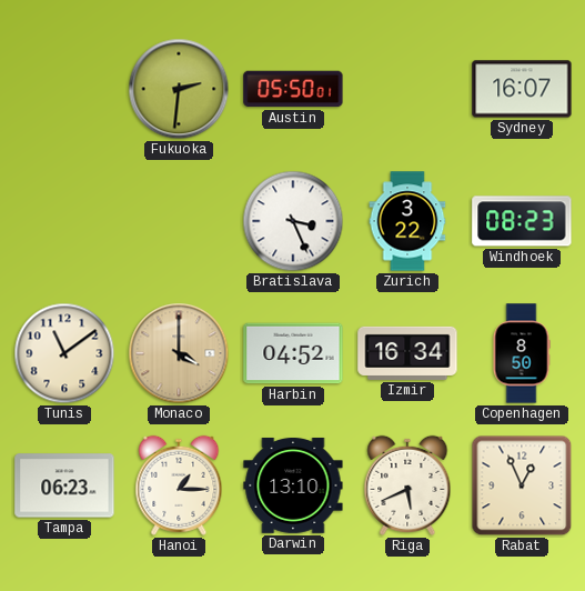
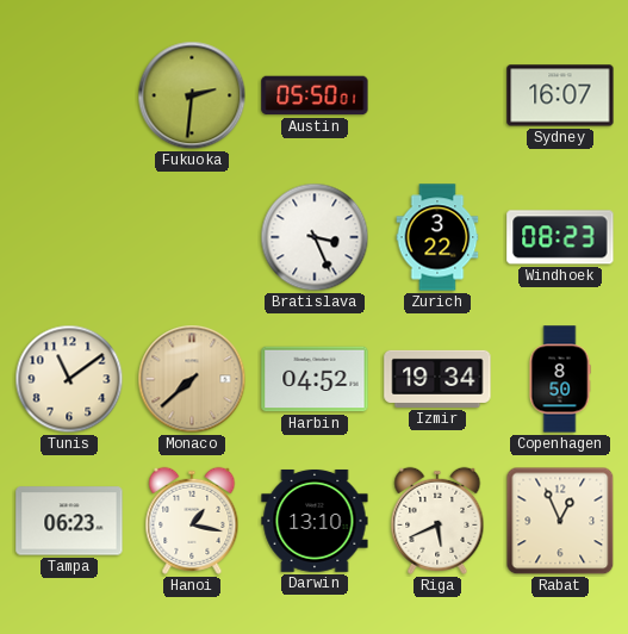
Monaco: 4:00 -> 7:38 (192, 379)
Izmir: 16:34 -> 19:34 (437, 379)
Hanoi: 1:15 -> 1:17 (192, 521)
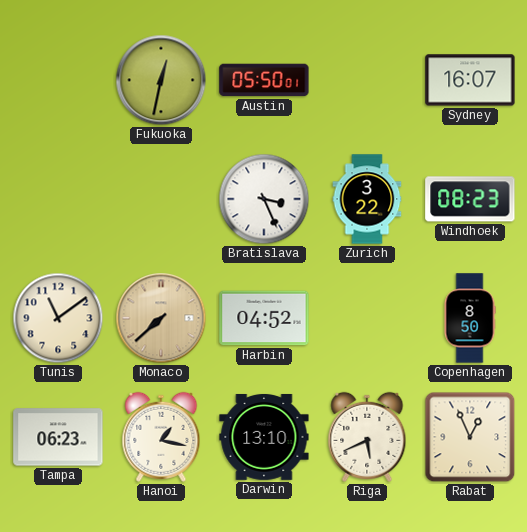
Fukuoka: 2:31 -> 12:32 (161, 80)
Izmir: 19:34 -> none (437, 379)
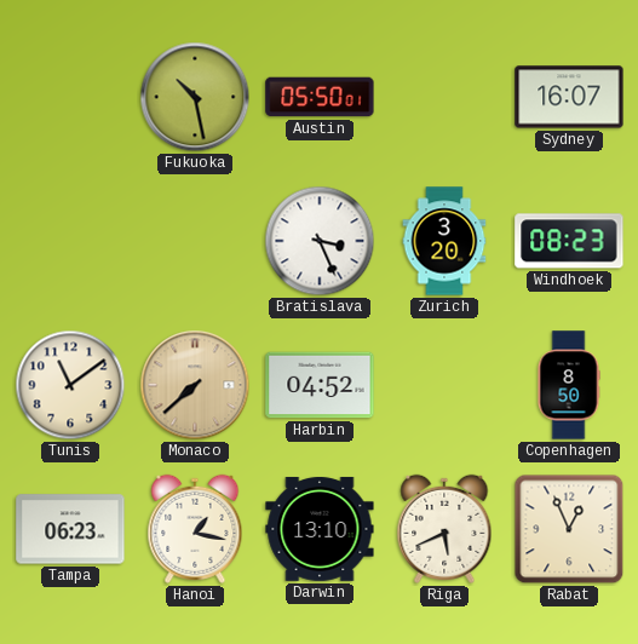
Fukuoka: 12:32 -> 10:28 (195, 97)
Zurich: 3:22 -> 3:20 (444, 241)
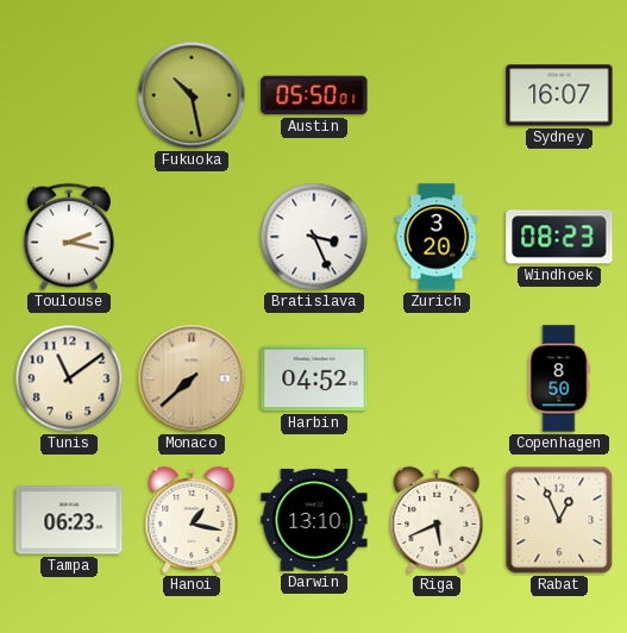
Toulouse: none -> 2:17 (69, 237)
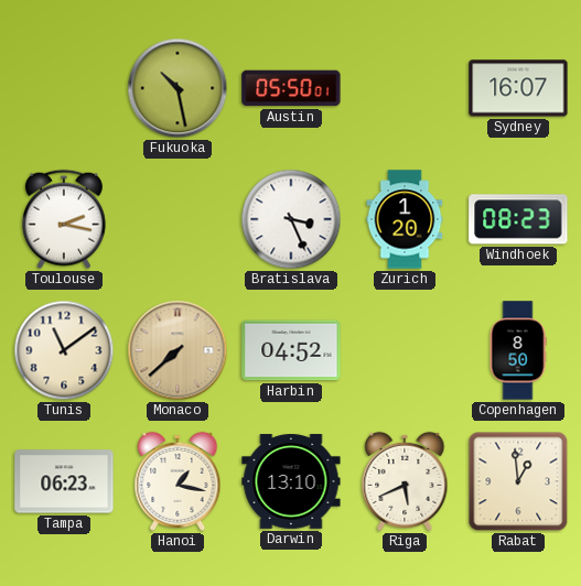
Zurich: 3:20 -> 1:20 (405, 219)
Rabat: 12:56 -> 12:59 (518, 481)
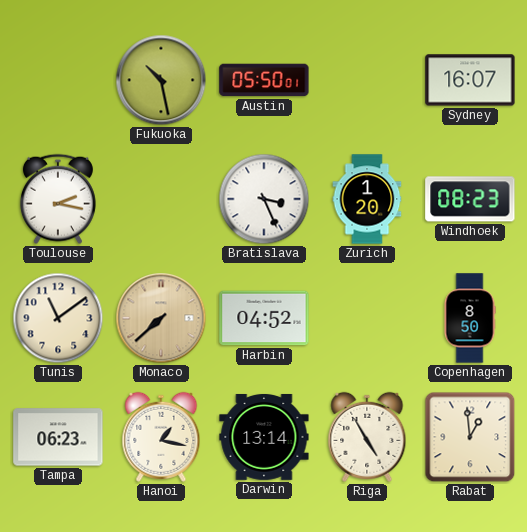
Darwin: 13:10 -> 13:14 (264, 437)
Riga: 5:41 -> 4:55 (367, 437)
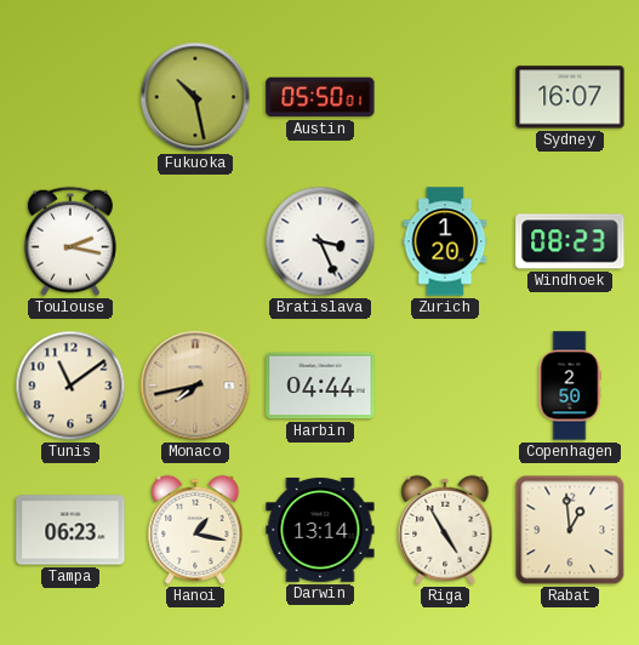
Monaco: 7:38 -> 7:43 (195, 386)
Harbin: 04:52 -> 04:44 (320, 386)
Copenhagen: 8:50 -> 2:50 (570, 386)
